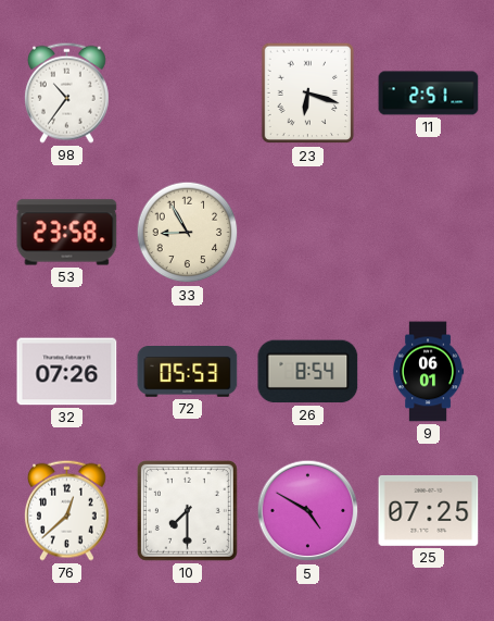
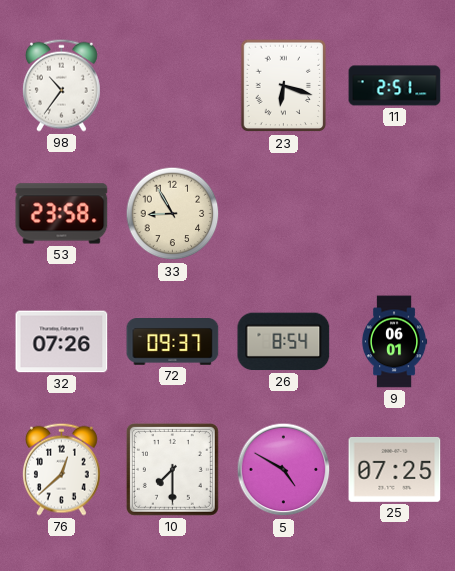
72: 05:53 -> 09:37 (173, 342)
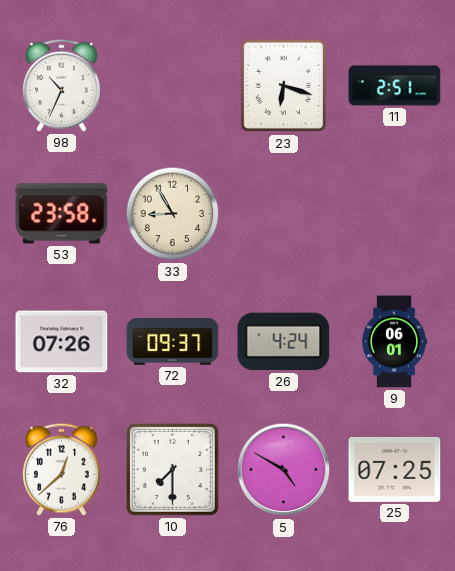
98: 10:36 -> 10:34 (61, 85)
26: 8:54 -> 4:24 (284, 342)
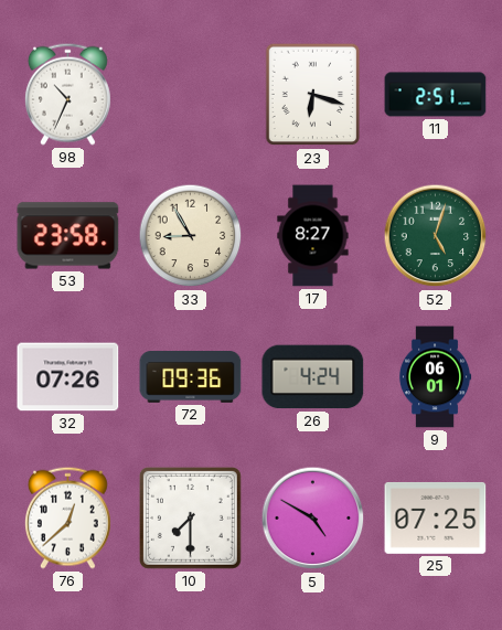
17: none -> 8:27 (313, 236)
52: none -> 5:03 (436, 236)
72: 09:37 -> 09:36 (191, 377)
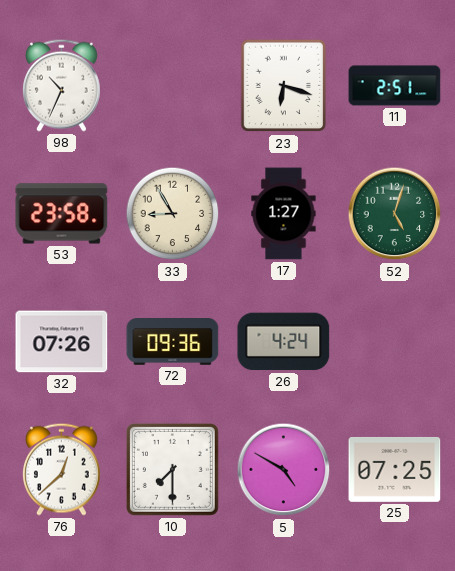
17: 8:27 -> 1:27 (284, 214)
9: 06:01 -> none (435, 377)
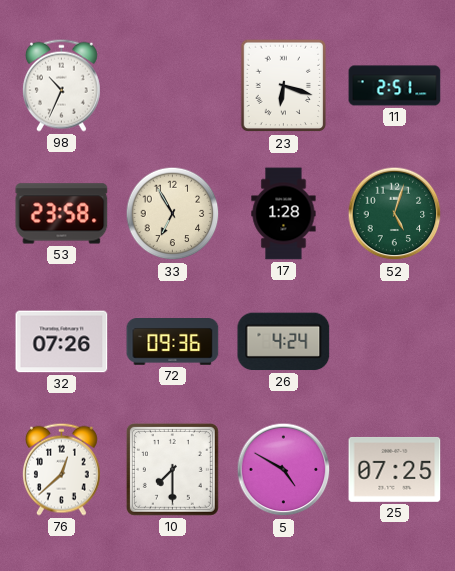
33: 8:55 -> 6:55 (173, 214)
17: 1:27 -> 1:28 (284, 214)
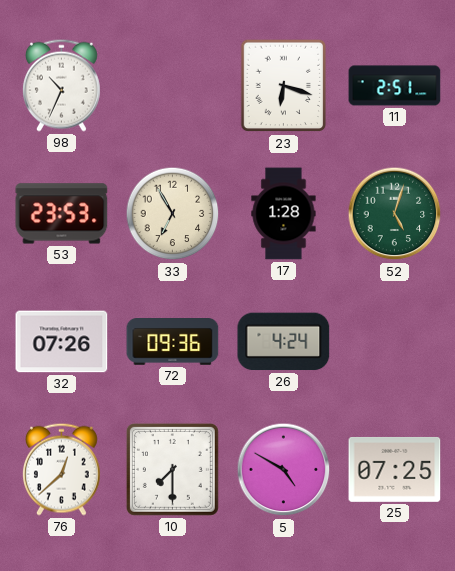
53: 23:58 -> 23:53 (62, 214)
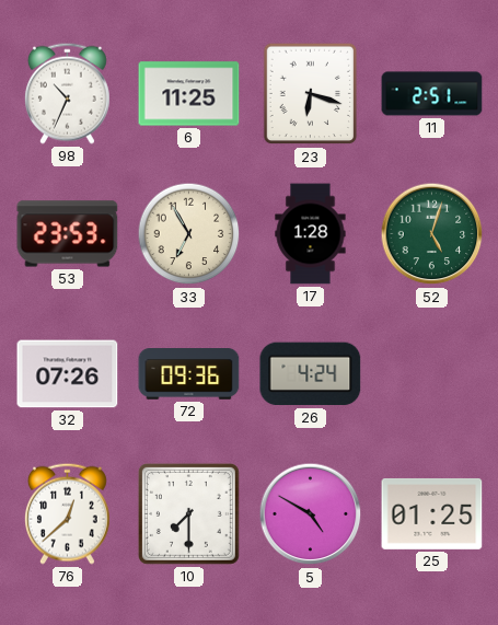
6: none -> 11:25 (189, 94)
25: 07:25 -> 01:25 (432, 513)
